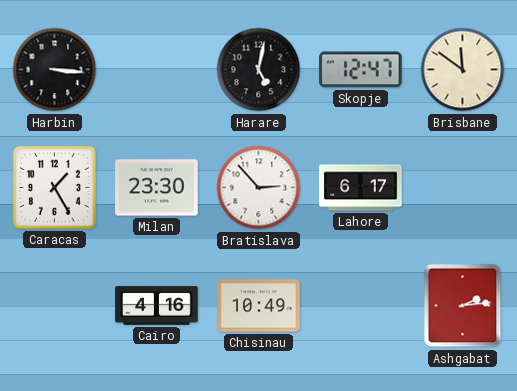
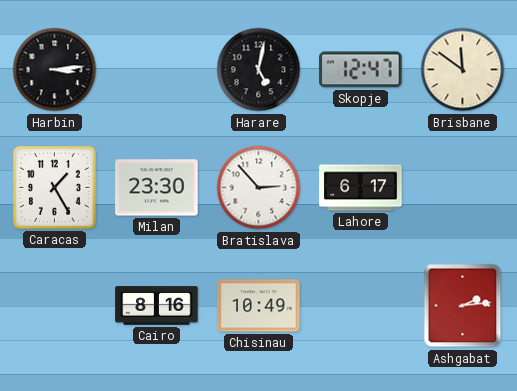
Harbin: 3:16 -> 3:14 (55, 70)
Cairo: 4:16 -> 8:16 (157, 306)
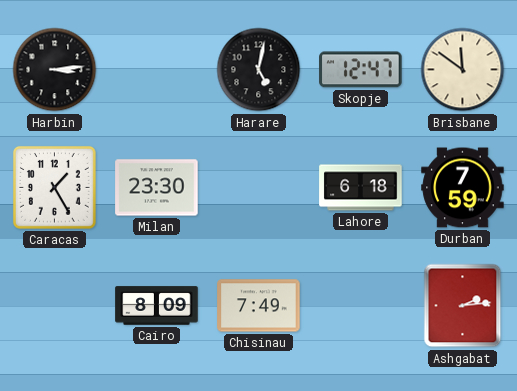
Bratislava: 2:53 -> none (259, 188)
Lahore: 6:17 -> 6:18 (361, 188)
Durban: none -> 7:59 (463, 188)
Cairo: 8:16 -> 8:09 (157, 306)
Chisinau: 10:49 -> 7:49 (259, 306)
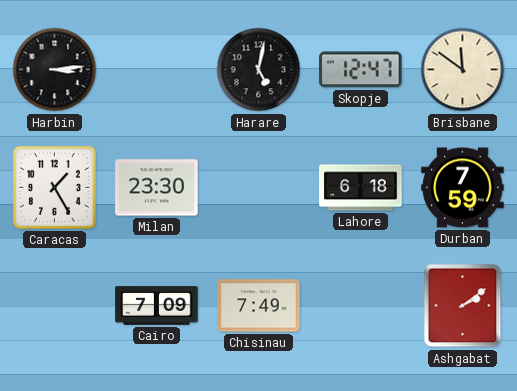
Cairo: 8:09 -> 7:09 (157, 306)
Ashgabat: 2:14 -> 2:09 (463, 306)
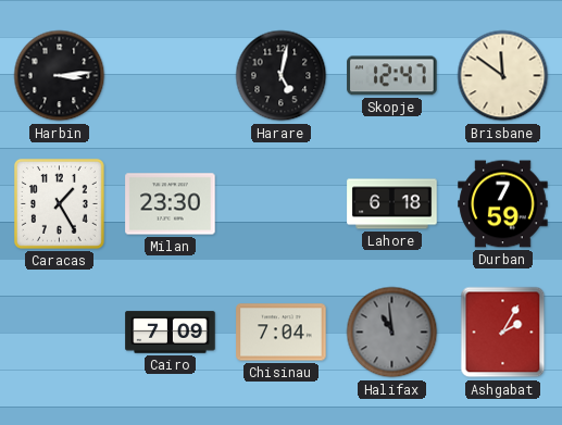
Chisinau: 7:49 -> 7:04 (282, 333)
Halifax: none -> 10:59 (392, 333)
Ashgabat: 2:09 -> 2:05 (503, 333)
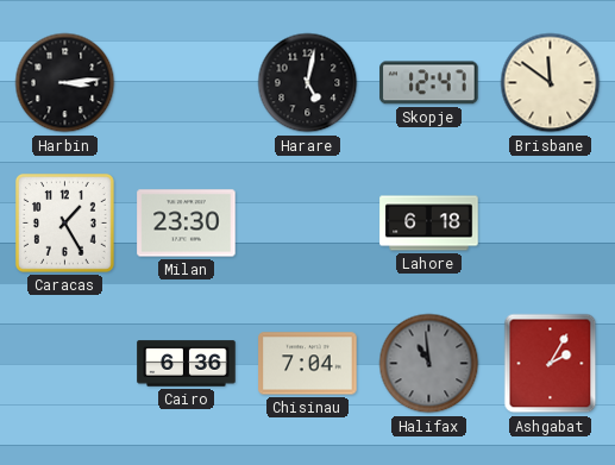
Durban: 7:59 -> none (503, 204)
Cairo: 7:09 -> 6:36 (187, 364)
